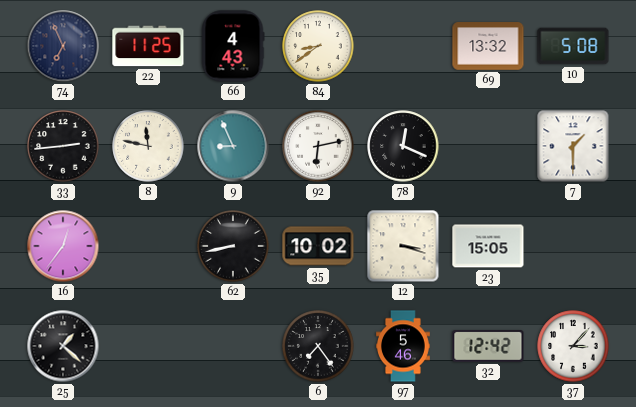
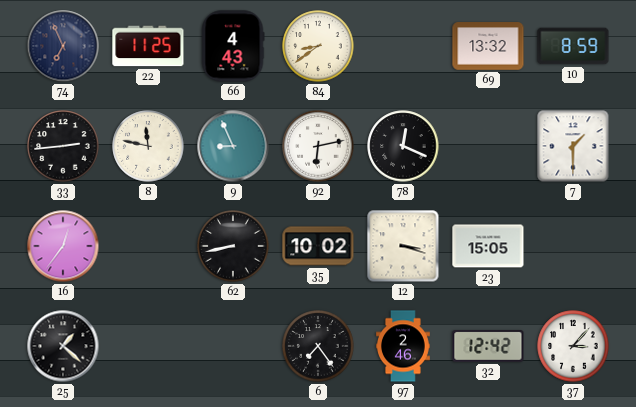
10: 5:08 -> 8:59 (573, 46)
97: 5:46 -> 2:46 (404, 346)
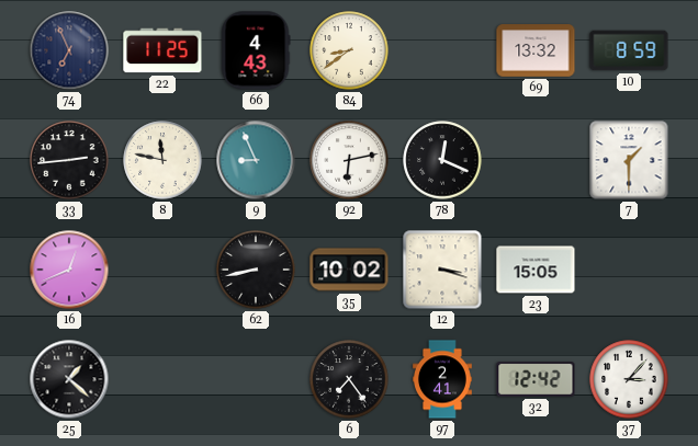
16: 12:36 -> 12:41 (69, 270)
97: 2:46 -> 2:41 (443, 379)
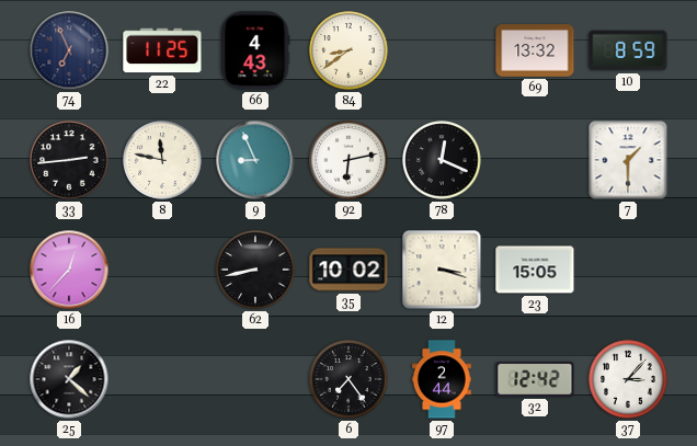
16: 12:41 -> 12:37 (69, 270)
97: 2:41 -> 2:44 (443, 379)
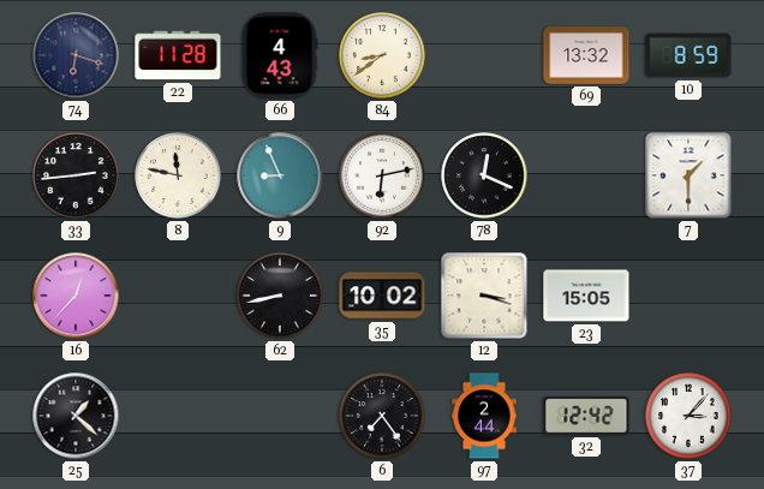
74: 6:56 -> 6:18 (76, 55)
22: 11:25 -> 11:28 (178, 55)
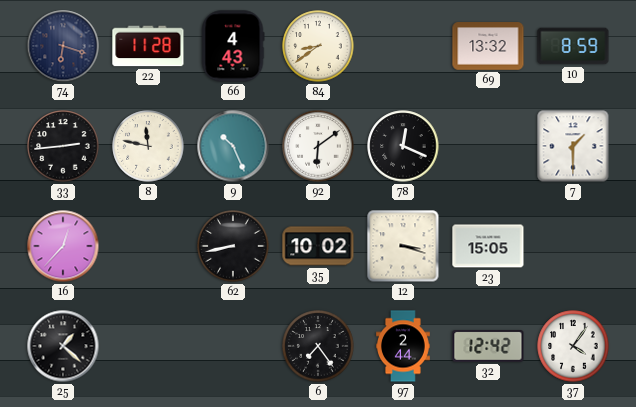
9: 8:56 -> 10:26 (233, 146)
92: 6:13 -> 6:09 (318, 146)
37: 3:07 -> 4:06 (573, 346)
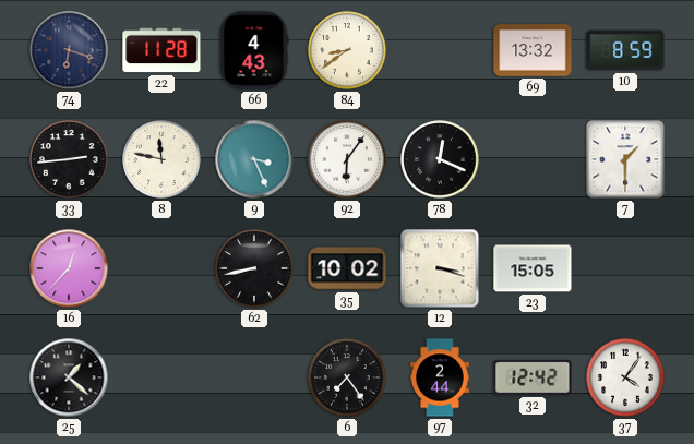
9: 10:26 -> 3:26 (254, 159)
92: 6:09 -> 6:06 (347, 159)
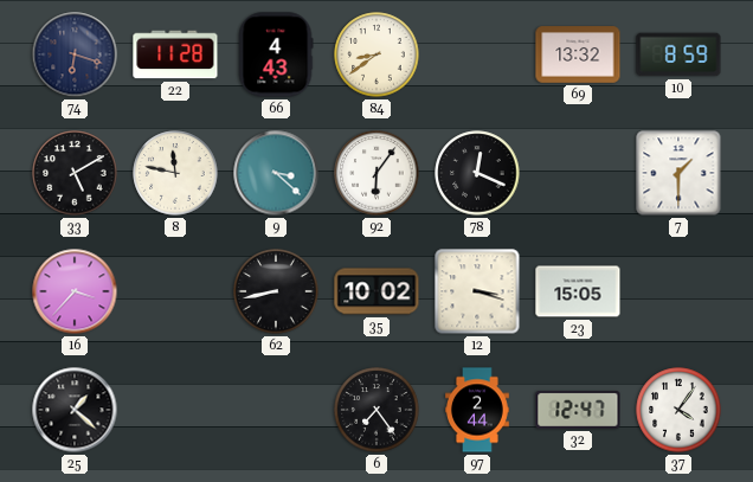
33: 2:44 -> 5:10 (75, 173)
9: 3:26 -> 3:22 (276, 173)
16: 12:37 -> 3:37 (75, 291)
32: 12:42 -> 12:47 (578, 411)
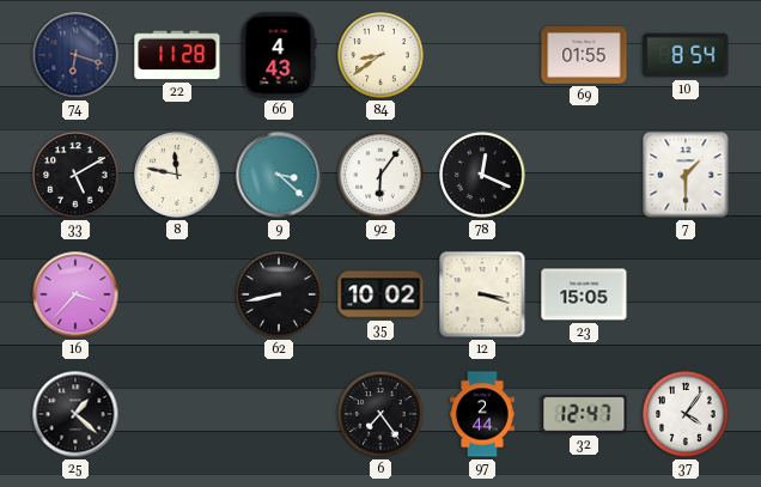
69: 13:32 -> 01:55 (584, 55)
10: 8:59 -> 8:54 (686, 55)
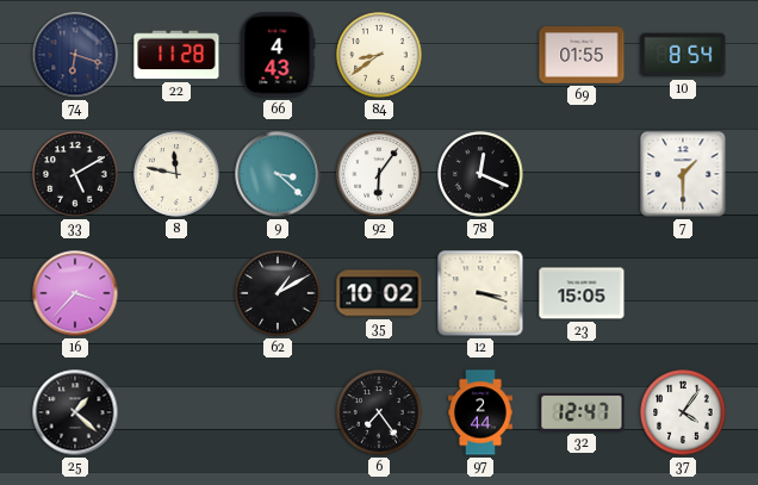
62: 8:43 -> 1:10 (278, 293)
